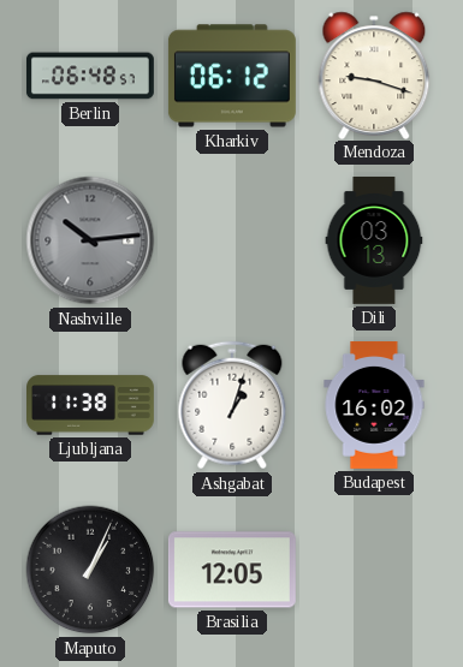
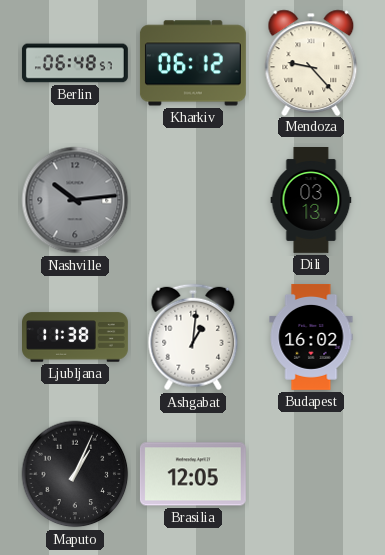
Mendoza: 9:18 -> 9:23 (311, 62)
Ashgabat: 1:03 -> 1:01 (193, 337)
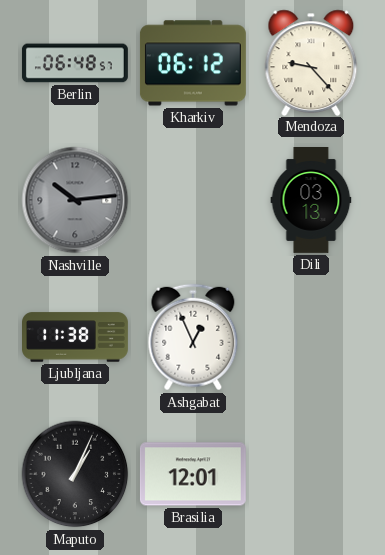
Ashgabat: 1:01 -> 12:56 (193, 337)
Budapest: 16:02 -> none (311, 338)
Brasilia: 12:05 -> 12:01 (193, 474)
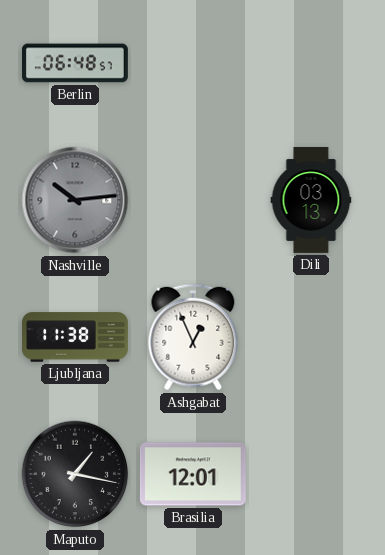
Kharkiv: 06:12 -> none (193, 63)
Mendoza: 9:23 -> none (311, 62)
Maputo: 1:04 -> 1:17 (75, 474)
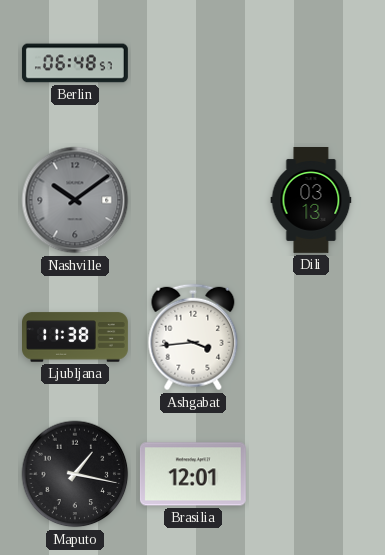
Nashville: 10:14 -> 10:09 (75, 200)
Ashgabat: 12:56 -> 3:44 (193, 337)
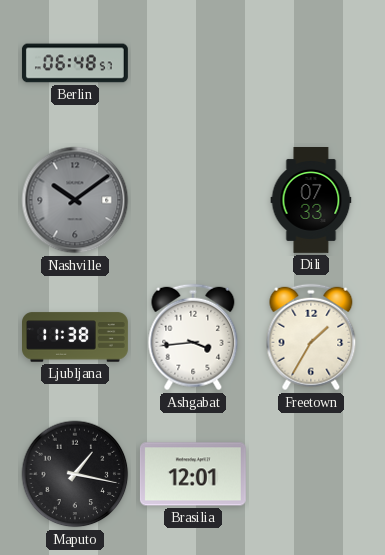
Dili: 03:13 -> 07:33 (311, 201)
Freetown: none -> 1:35 (311, 337)
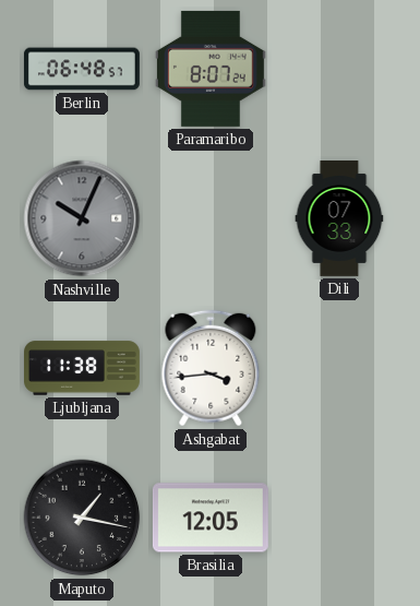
Paramaribo: none -> 8:07 (211, 69)
Nashville: 10:09 -> 10:04 (82, 218)
Freetown: 1:35 -> none (311, 337)
Brasilia: 12:01 -> 12:05 (211, 518)
